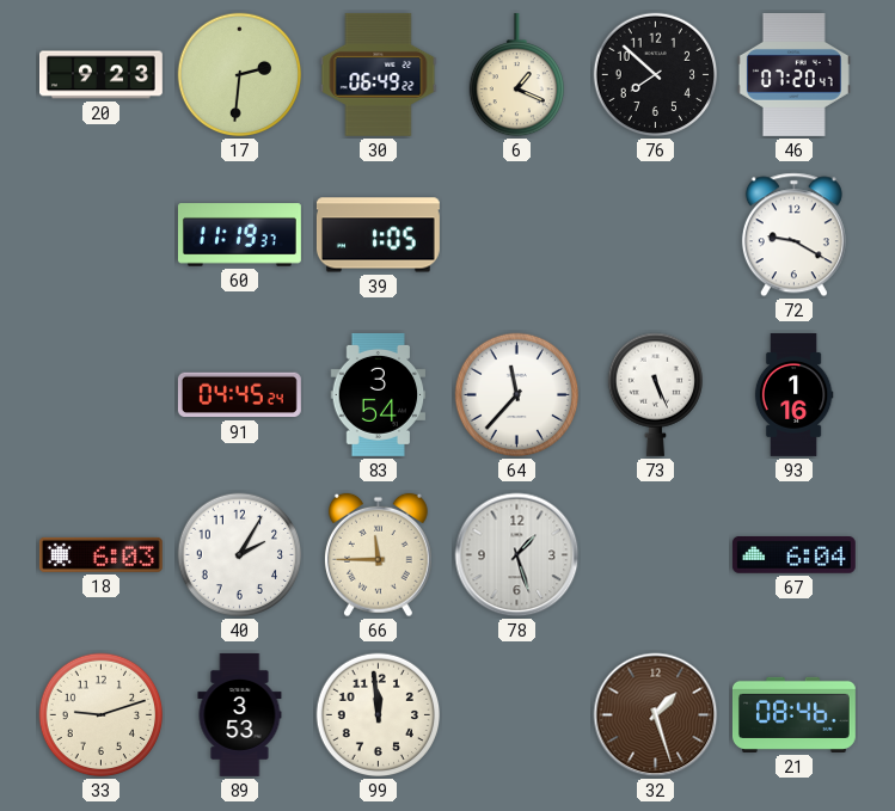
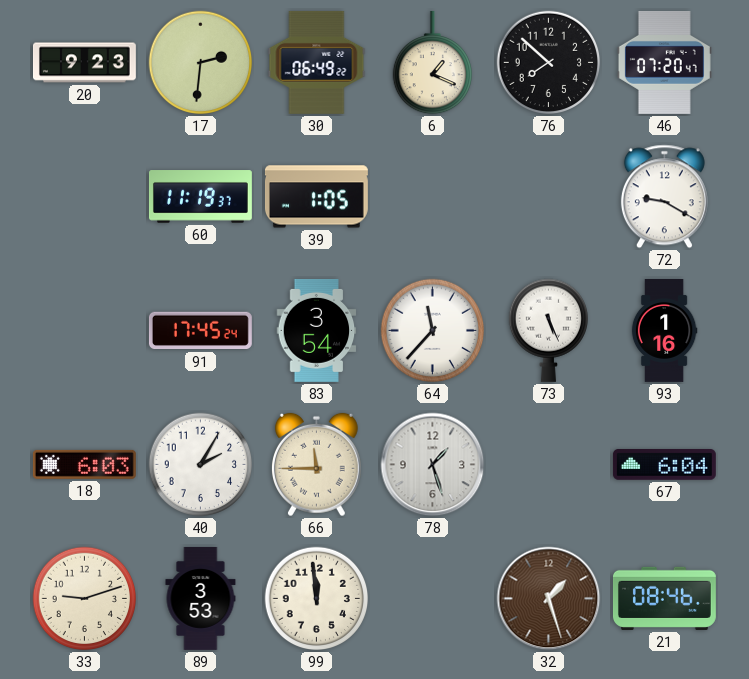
91: 04:45 -> 17:45 (200, 331)
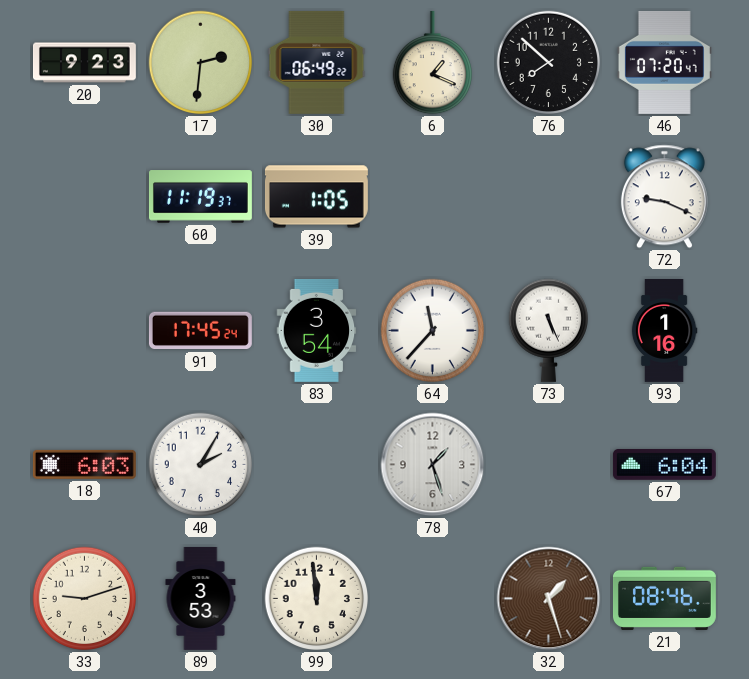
72: 9:20 -> 9:19 (664, 197)
66: 11:45 -> none (316, 465)
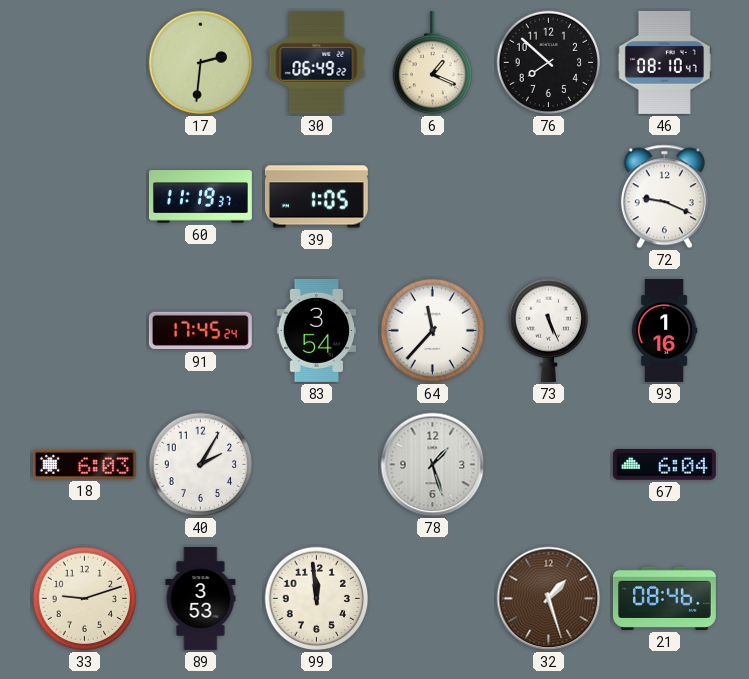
20: 9:23 -> none (85, 63)
46: 07:20 -> 08:10 (664, 62)
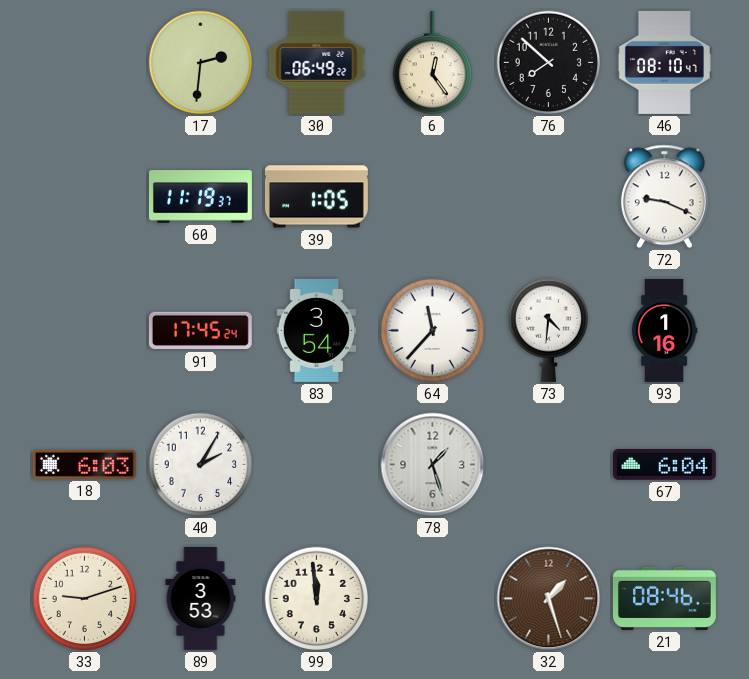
6: 1:19 -> 12:24 (432, 63)
73: 5:26 -> 4:31 (548, 330)
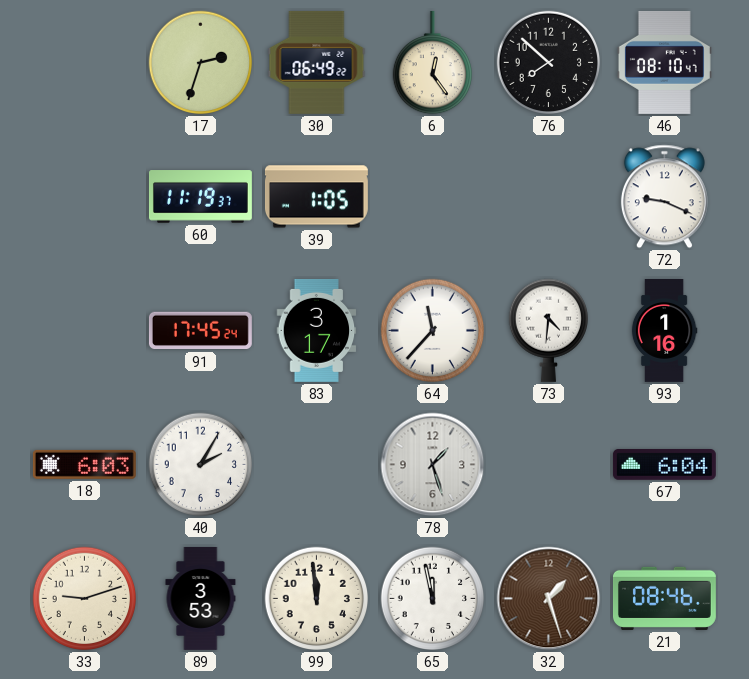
17: 2:31 -> 2:33 (201, 63)
83: 3:54 -> 3:17 (317, 330)
65: none -> 11:58 (433, 599)
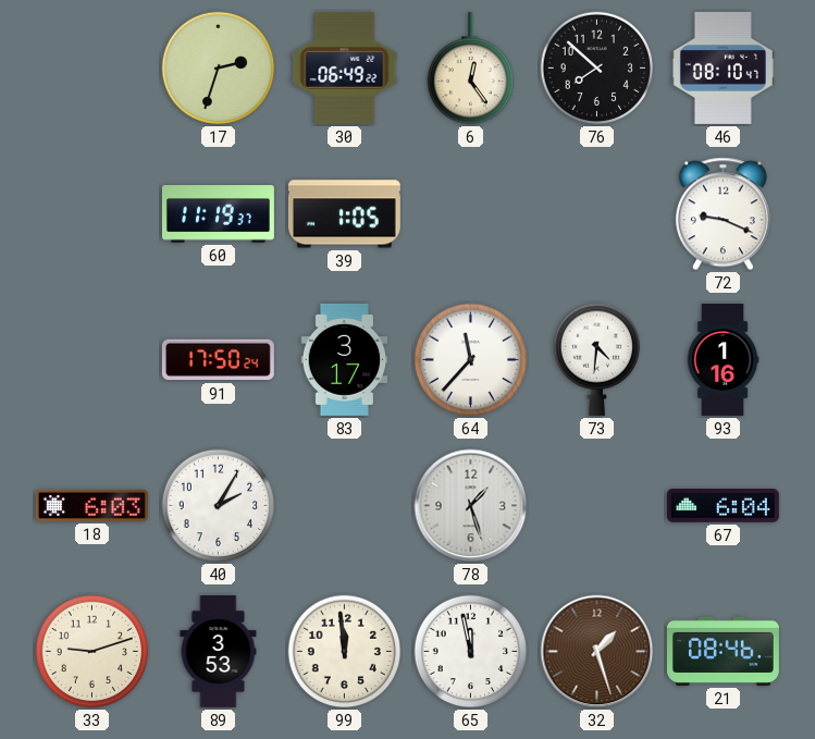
91: 17:45 -> 17:50 (218, 360)
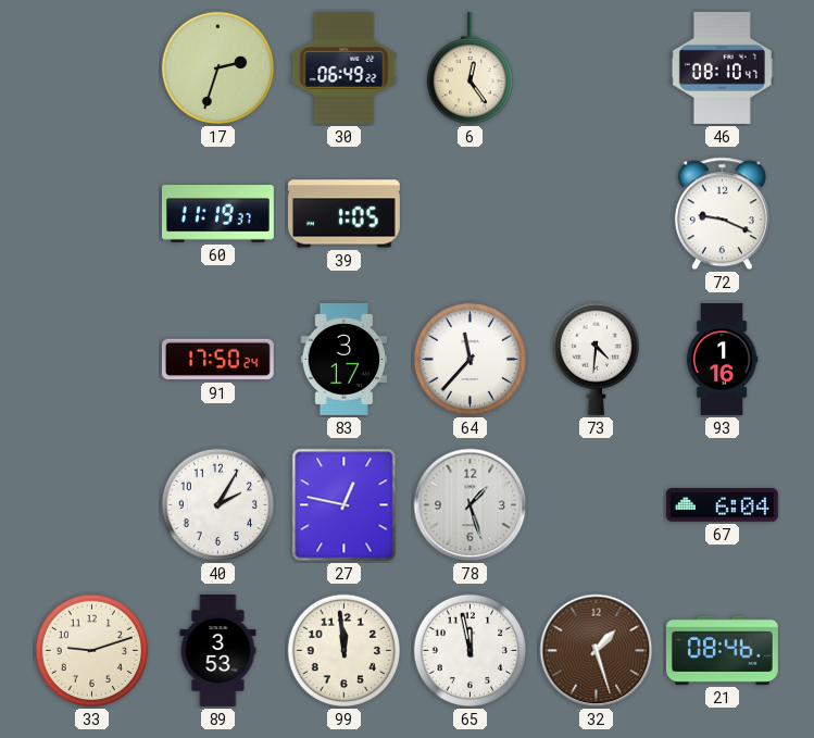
76: 7:52 -> none (597, 69)
18: 6:03 -> none (91, 505)
27: none -> 12:47 (345, 505)
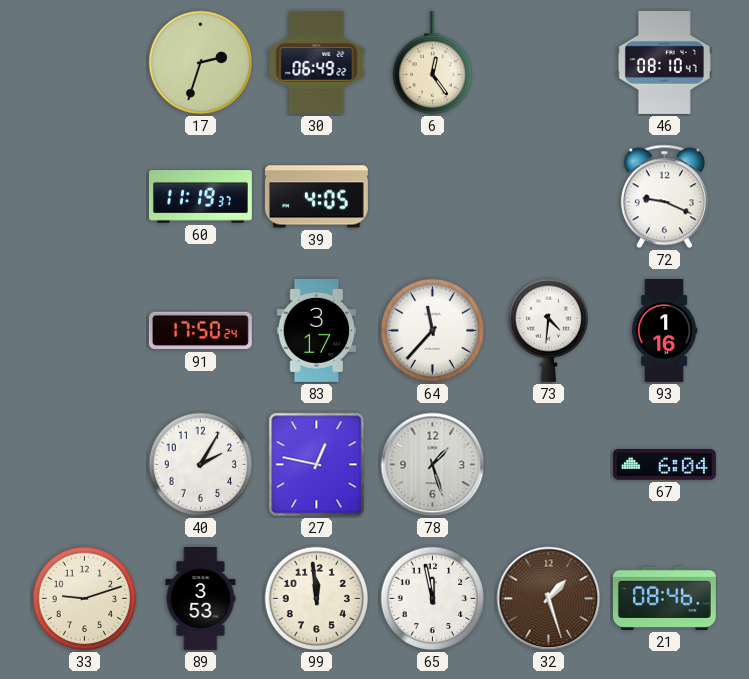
39: 1:05 -> 4:05 (316, 197)
